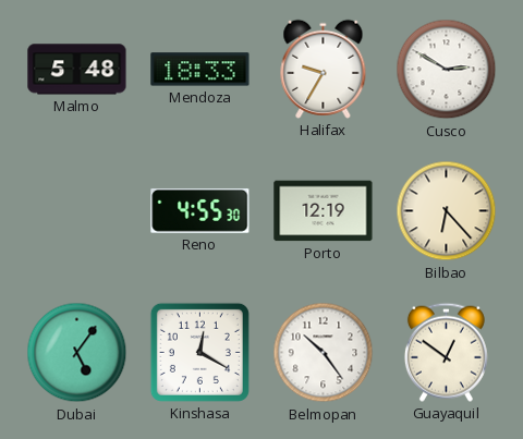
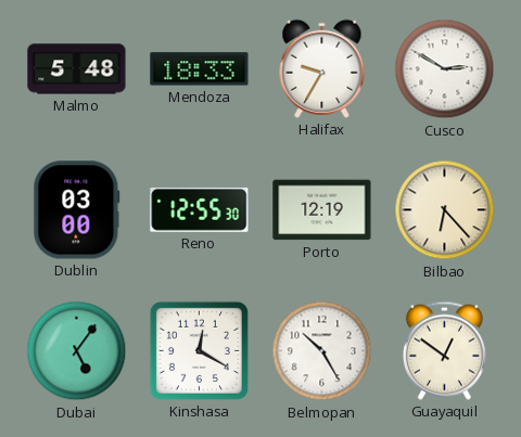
Dublin: none -> 03:00 (77, 210)
Reno: 4:55 -> 12:55 (200, 209)
Belmopan: 10:24 -> 10:25 (322, 351)
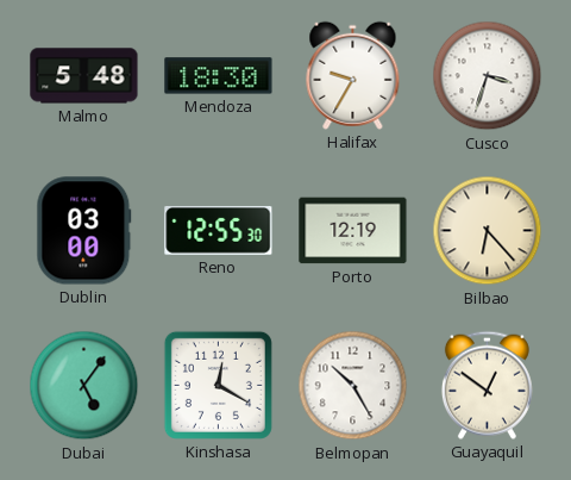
Mendoza: 18:33 -> 18:30 (219, 76)
Cusco: 2:50 -> 3:33 (488, 76)
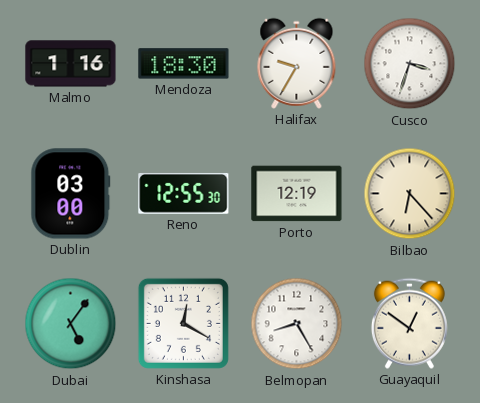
Malmo: 5:48 -> 1:16 (71, 64)
Belmopan: 10:25 -> 8:25 (297, 324)
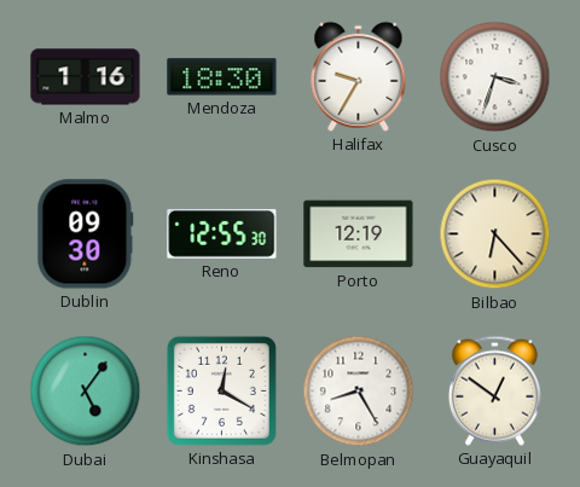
Dublin: 03:00 -> 09:30 (86, 234)
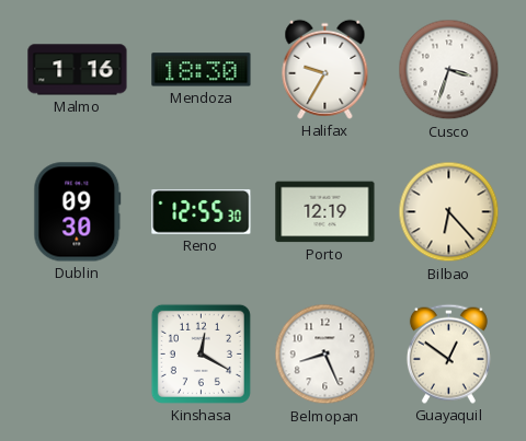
Dubai: 5:06 -> none (86, 392)
Belmopan: 8:25 -> 8:26 (325, 355)
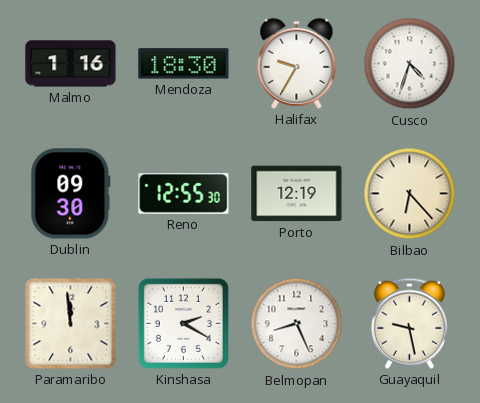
Cusco: 3:33 -> 4:33 (410, 64)
Paramaribo: none -> 11:59 (71, 324)
Kinshasa: 12:20 -> 2:20 (183, 323)
Guayaquil: 12:51 -> 9:28 (409, 323)
